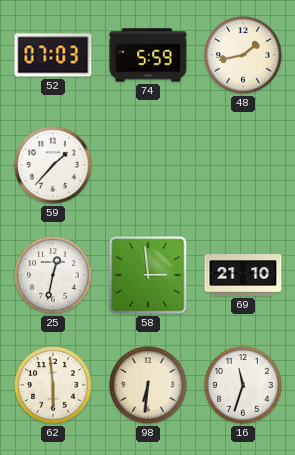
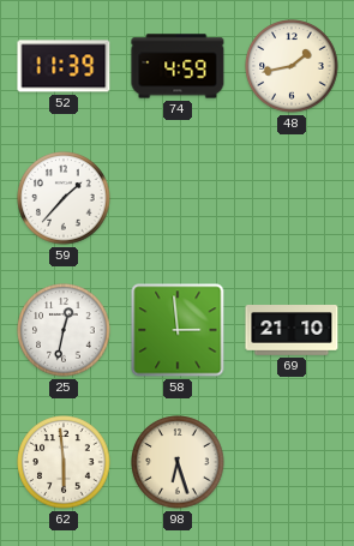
52: 07:03 -> 11:39 (64, 66)
74: 5:59 -> 4:59 (178, 66)
98: 6:31 -> 6:27 (178, 462)
16: 11:33 -> none (243, 385)
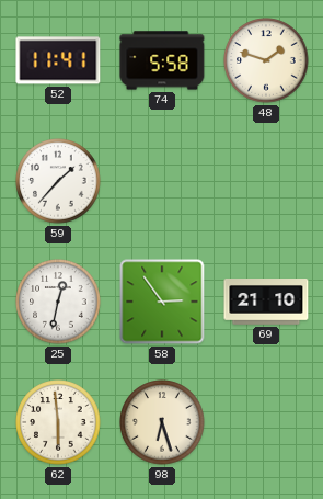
52: 11:39 -> 11:41 (58, 60)
74: 4:59 -> 5:58 (162, 60)
48: 1:43 -> 1:48 (266, 60)
58: 2:59 -> 2:54 (162, 302)
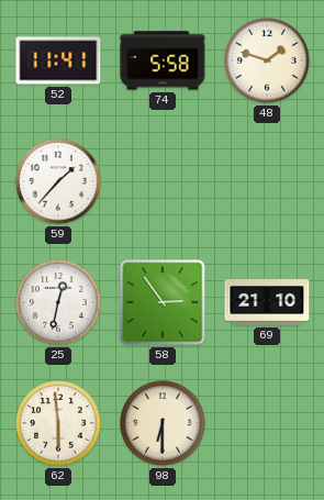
98: 6:27 -> 6:30 (163, 423)
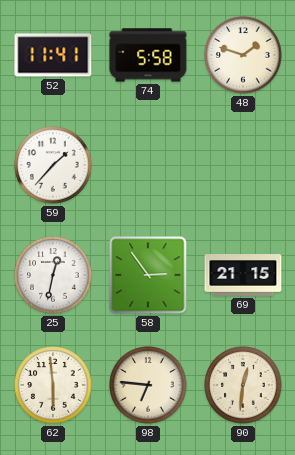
69: 21:10 -> 21:15 (243, 276)
98: 6:30 -> 6:46 (148, 385)
90: none -> 12:31 (243, 385)
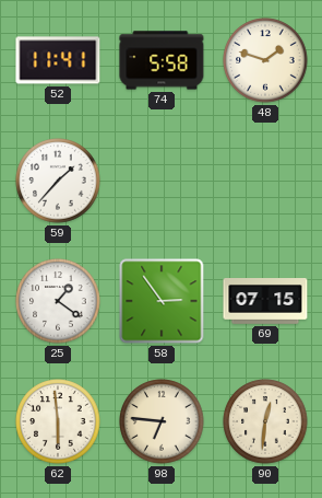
25: 12:32 -> 1:21 (58, 301)
69: 21:15 -> 07:15 (265, 302)
